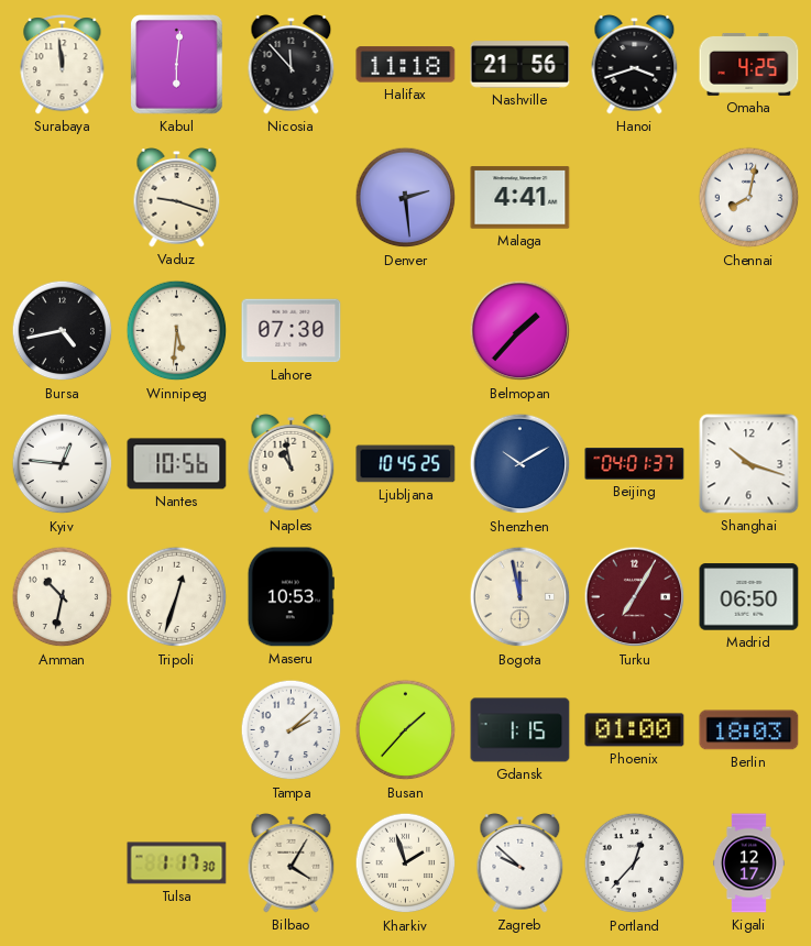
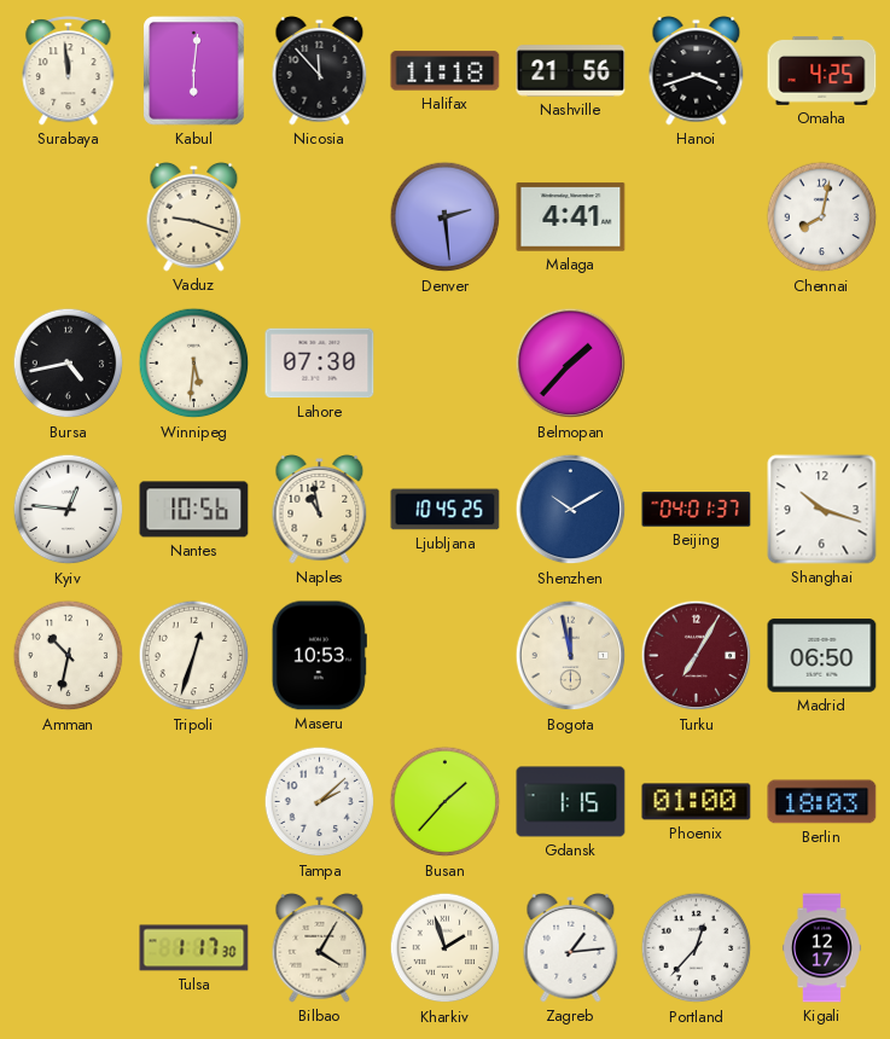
Zagreb: 9:52 -> 1:14 (571, 948)
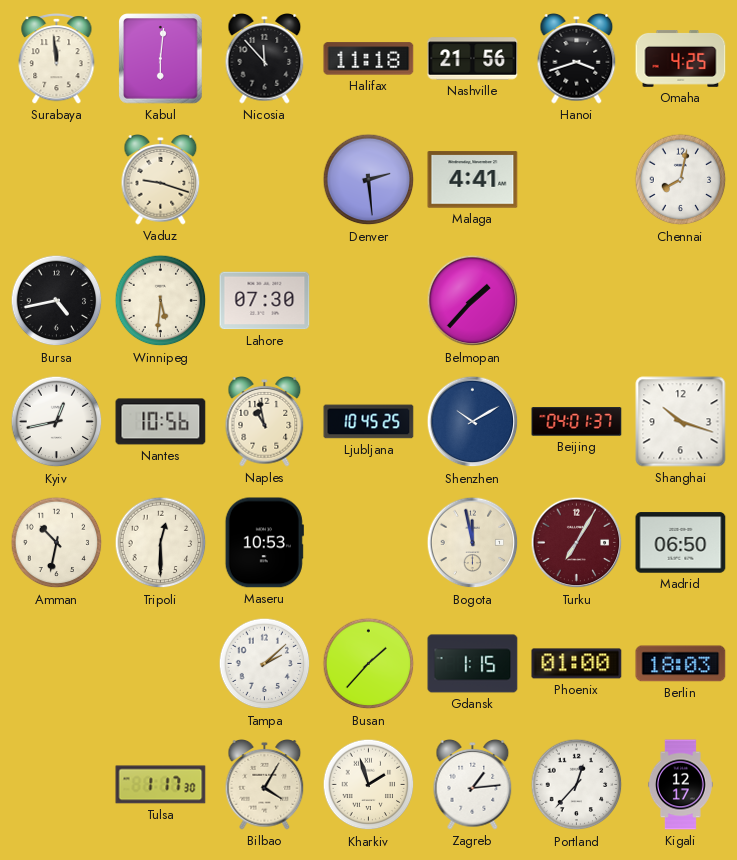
Kyiv: 12:46 -> 12:43 (57, 422)
Tripoli: 12:33 -> 12:30 (161, 543)
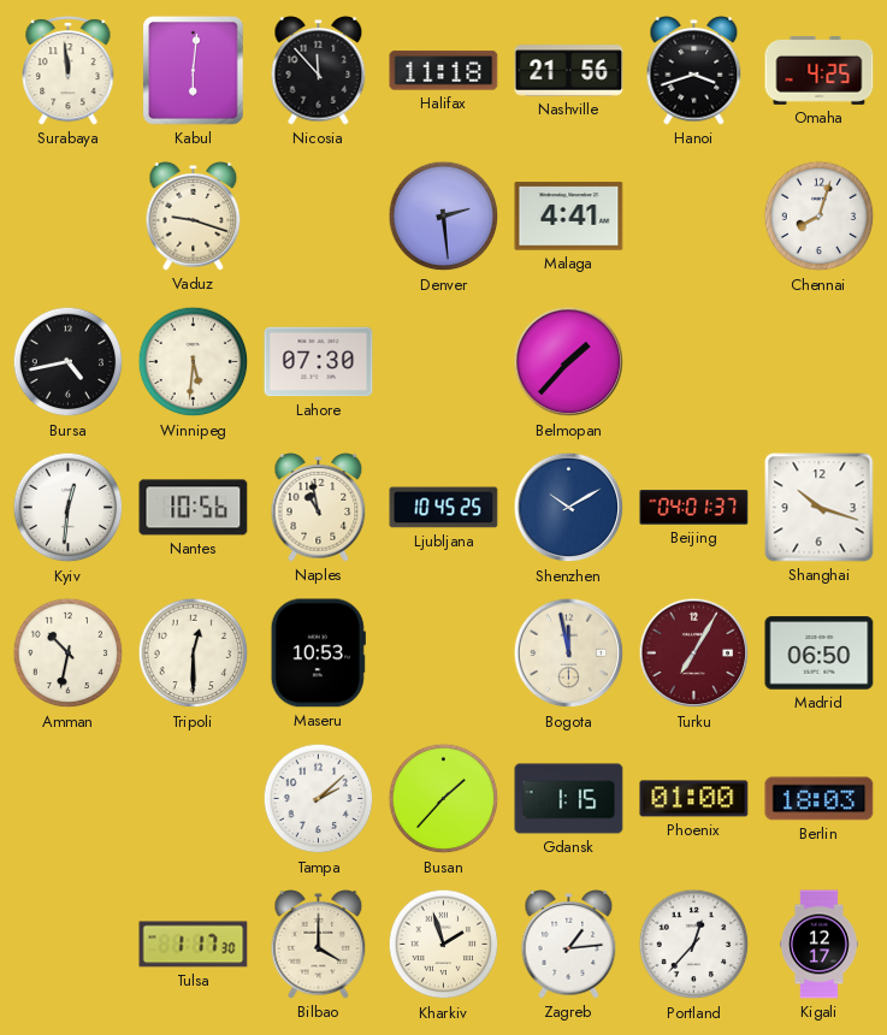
Chennai: 8:02 -> 8:03 (820, 217)
Kyiv: 12:43 -> 12:31 (69, 508)
Bilbao: 4:05 -> 4:00 (319, 945)
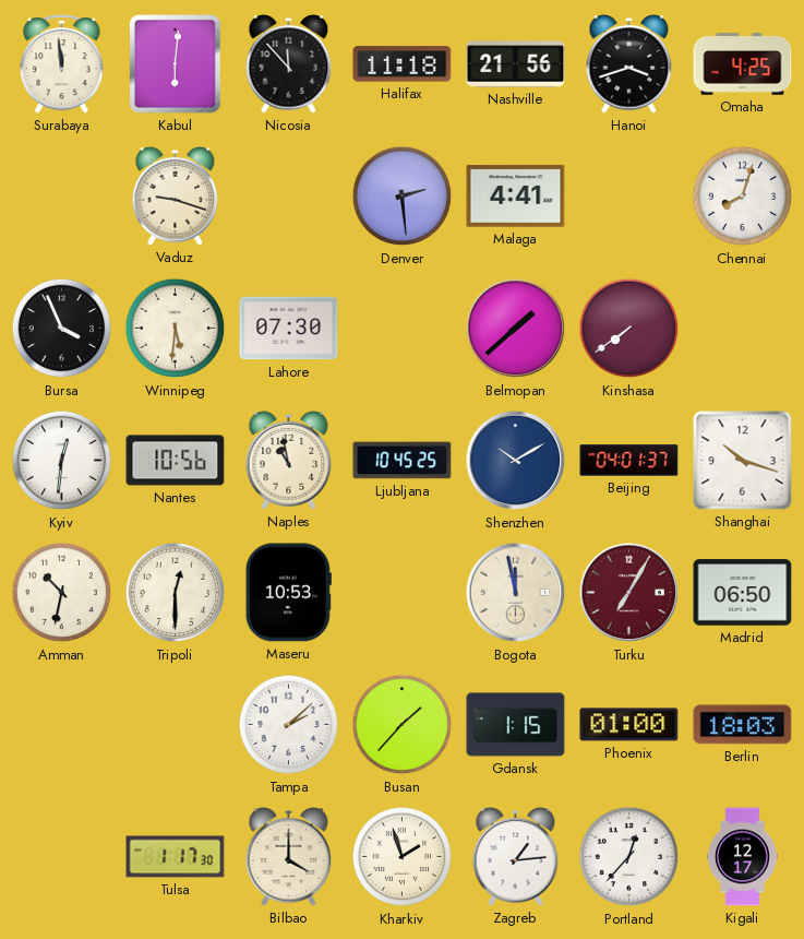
Bursa: 4:43 -> 3:56 (62, 329)
Belmopan: 1:37 -> 1:38 (516, 329)
Kinshasa: none -> 7:39 (629, 329)
